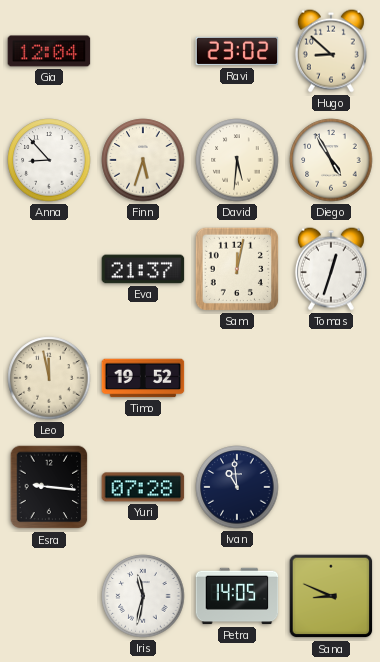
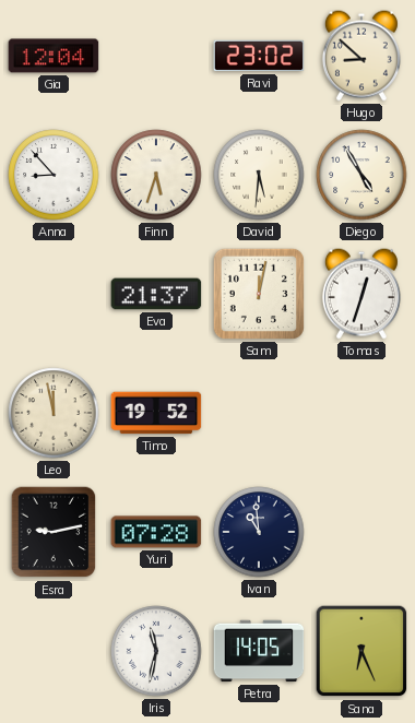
Esra: 9:16 -> 9:13 (54, 532)
Sana: 8:49 -> 6:26 (361, 651)
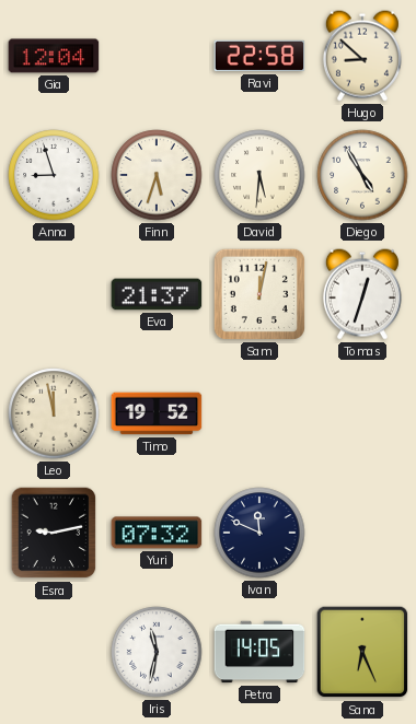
Ravi: 23:02 -> 22:58 (259, 56)
Anna: 8:53 -> 8:57 (54, 175)
Yuri: 07:28 -> 07:32 (157, 533)
Ivan: 10:59 -> 11:49 (259, 533)
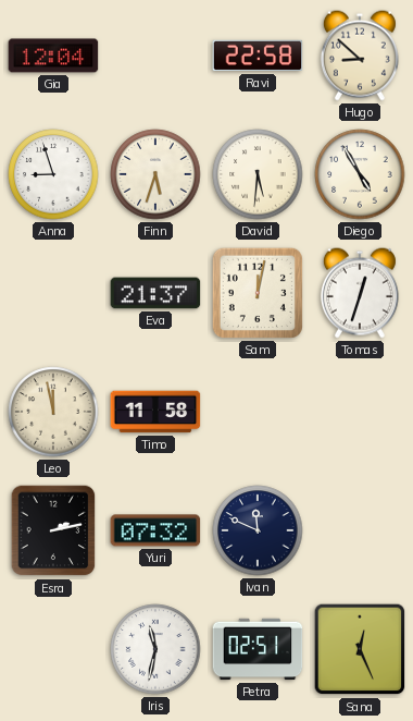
Timo: 19:52 -> 11:58 (155, 412)
Esra: 9:13 -> 2:13 (53, 530)
Petra: 14:05 -> 02:51 (258, 649)
Sana: 6:26 -> 12:26 (360, 649)
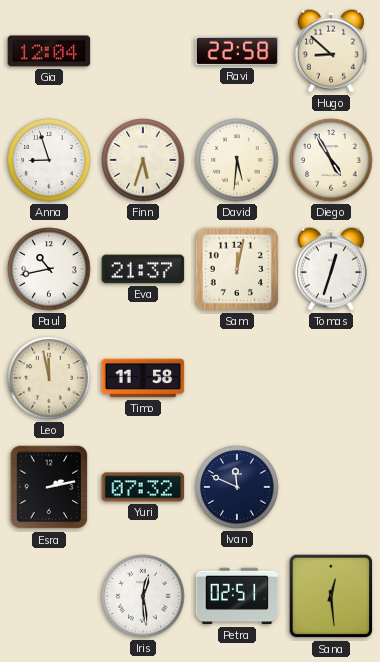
Paul: none -> 10:43 (49, 269)
Iris: 11:32 -> 12:29 (143, 596)
Sana: 12:26 -> 12:29 (331, 596)
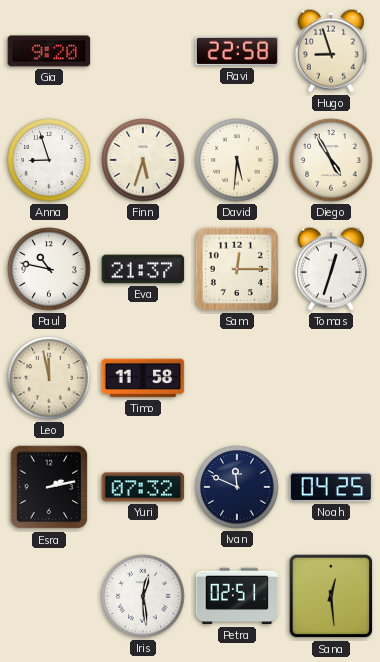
Gia: 12:04 -> 9:20 (49, 51)
Hugo: 8:52 -> 8:57 (331, 51)
Paul: 10:43 -> 10:47 (49, 269)
Sam: 12:02 -> 12:15 (237, 269)
Noah: none -> 04:25 (331, 487)
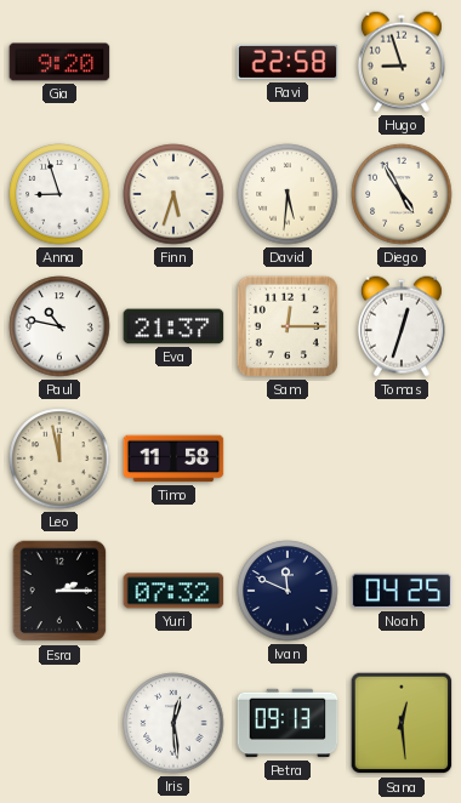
Esra: 2:13 -> 2:15 (59, 591)
Petra: 02:51 -> 09:13 (288, 723)
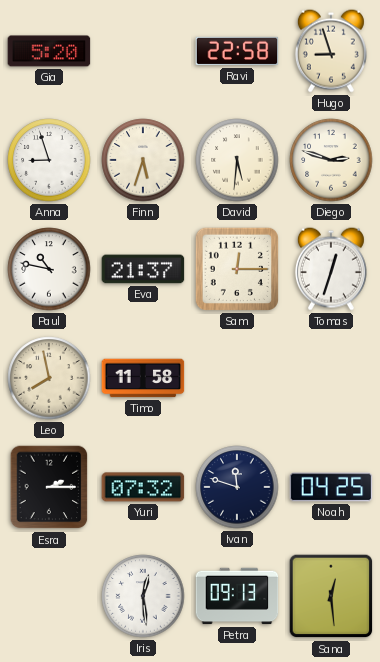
Gia: 9:20 -> 5:20 (49, 51)
Diego: 4:55 -> 2:48 (331, 160)
Leo: 11:58 -> 7:58 (49, 378)
Ivan: 11:49 -> 11:48 (237, 487)
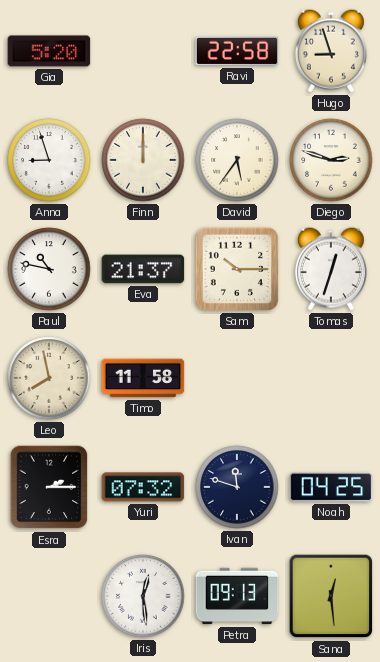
Finn: 5:33 -> 12:00 (143, 160)
David: 5:31 -> 5:36 (237, 160)
Sam: 12:15 -> 10:15 (237, 269)
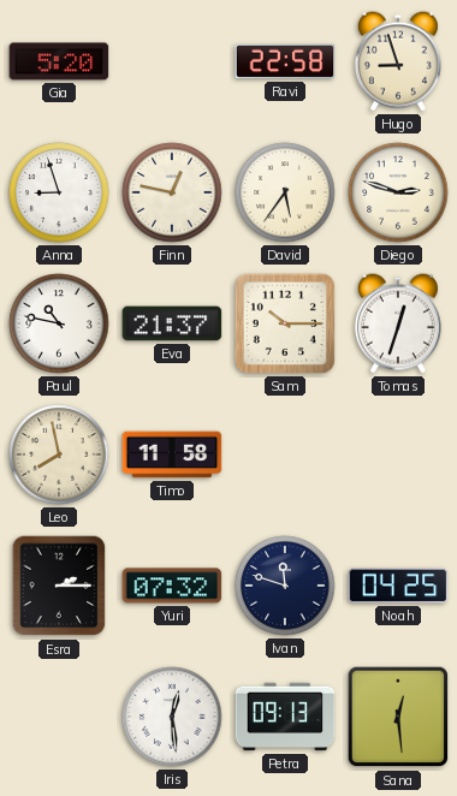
Finn: 12:00 -> 12:47 (172, 192)
